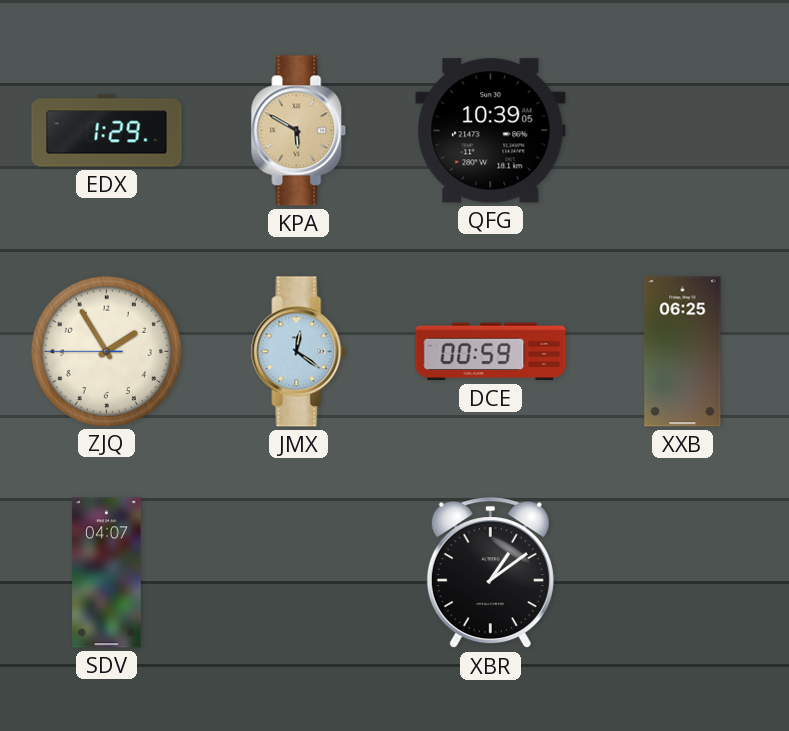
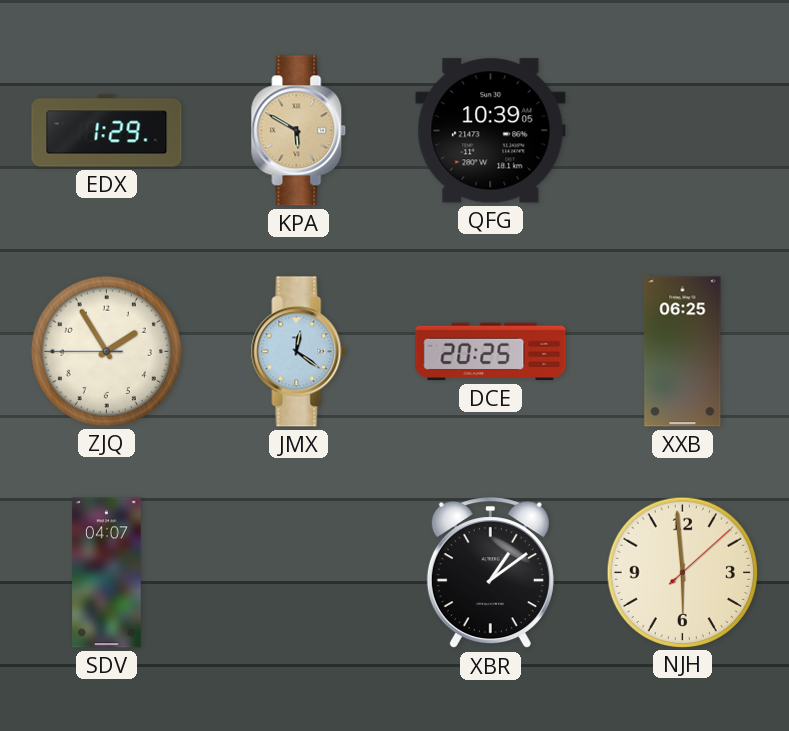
DCE: 00:59 -> 20:25 (491, 352)
NJH: none -> 5:59 (682, 572)
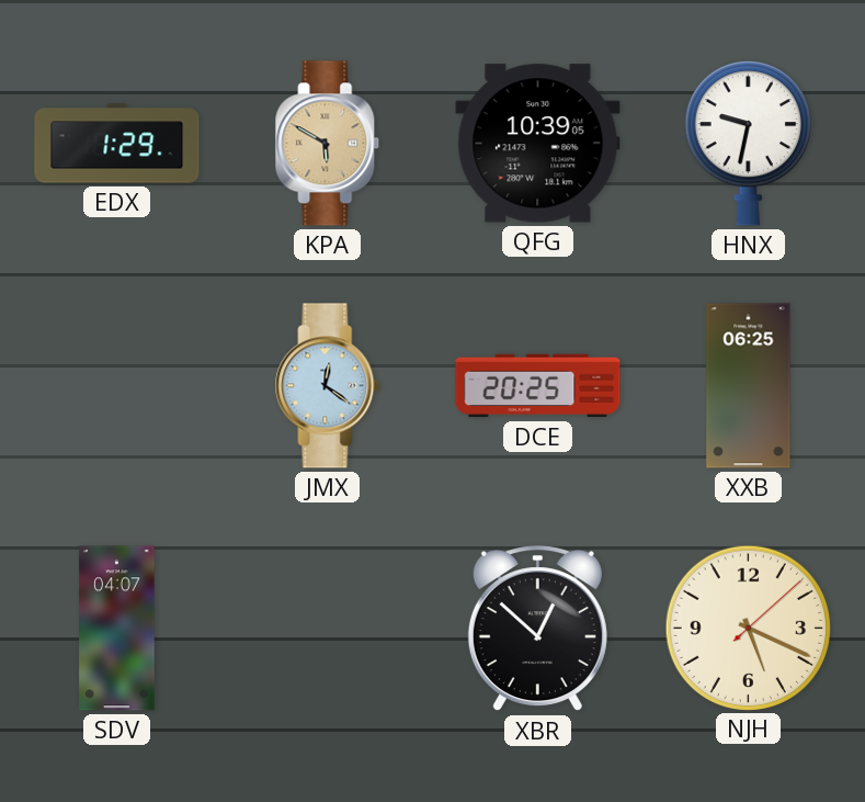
HNX: none -> 9:32 (748, 144)
ZJQ: 1:54 -> none (106, 351)
XBR: 1:09 -> 12:52 (537, 629)
NJH: 5:59 -> 5:19 (748, 628)
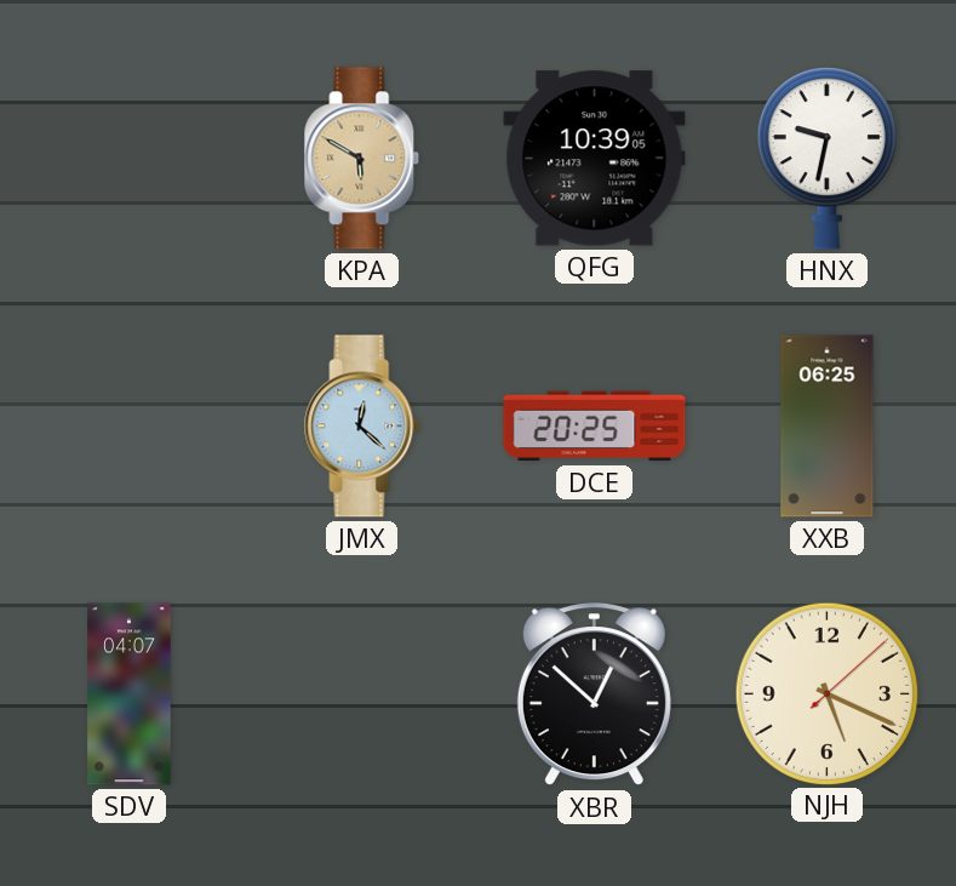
EDX: 1:29 -> none (117, 144)
JMX: 12:21 -> 12:22 (362, 427)
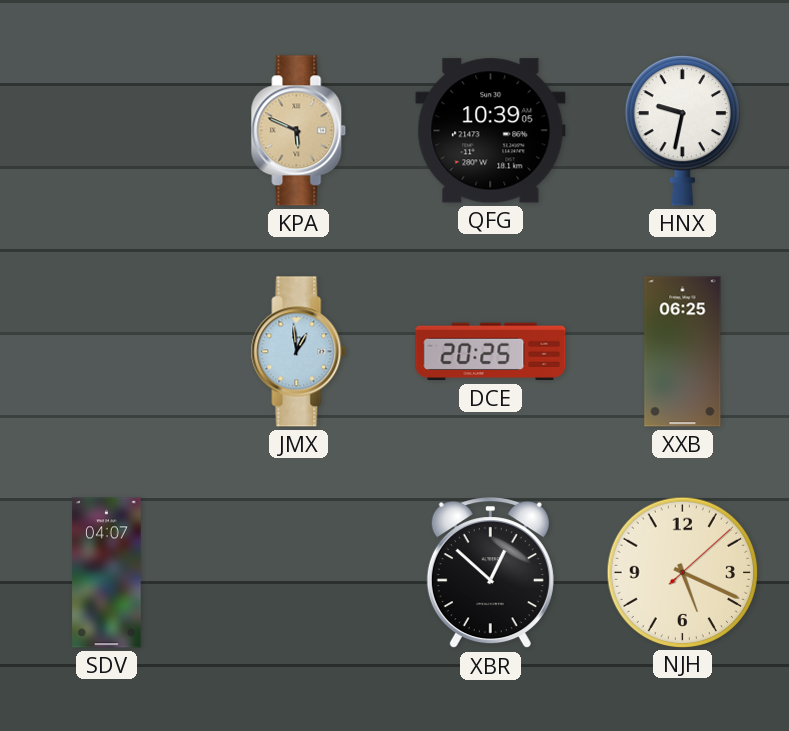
KPA: 5:50 -> 5:49 (299, 131)
JMX: 12:22 -> 12:59 (299, 352)
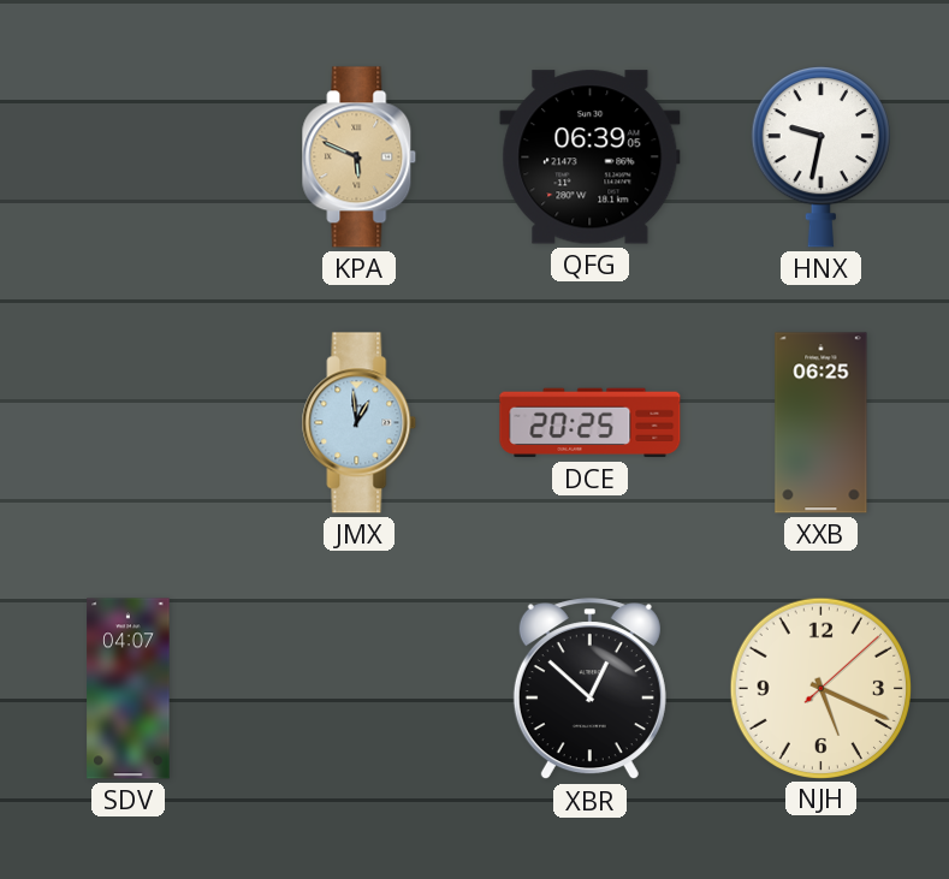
QFG: 10:39 -> 06:39 (591, 158)
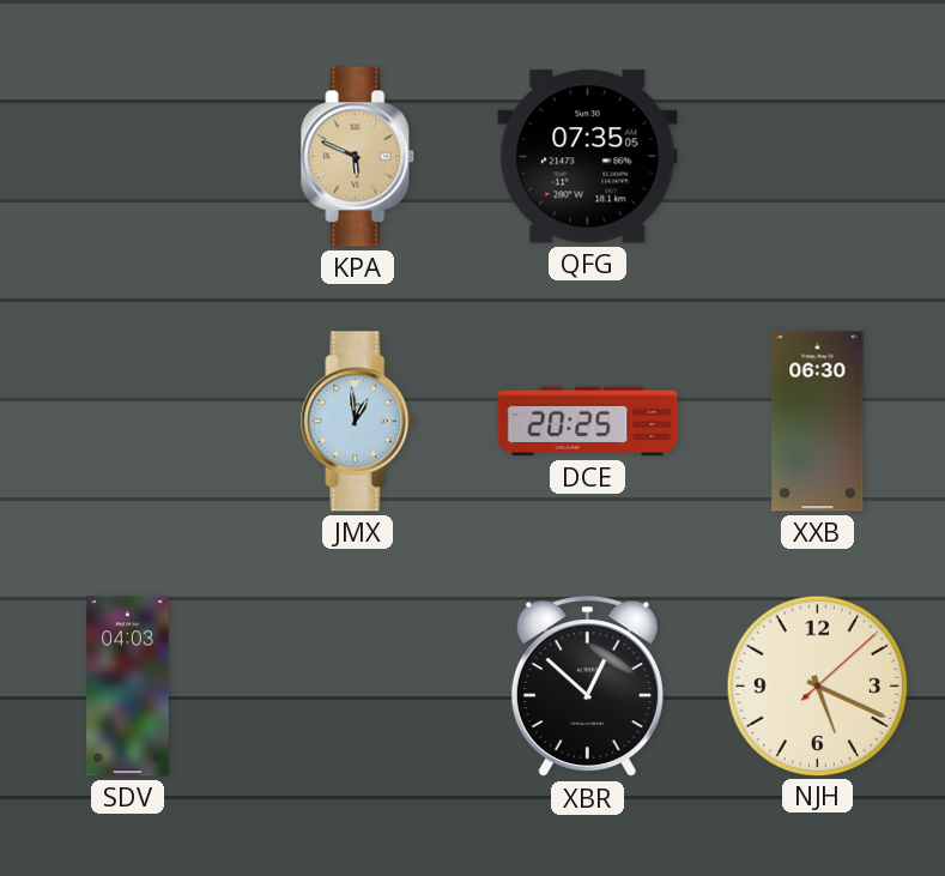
QFG: 06:39 -> 07:35 (588, 157)
HNX: 9:32 -> none (820, 158)
XXB: 06:25 -> 06:30 (818, 422)
SDV: 04:07 -> 04:03 (128, 687)
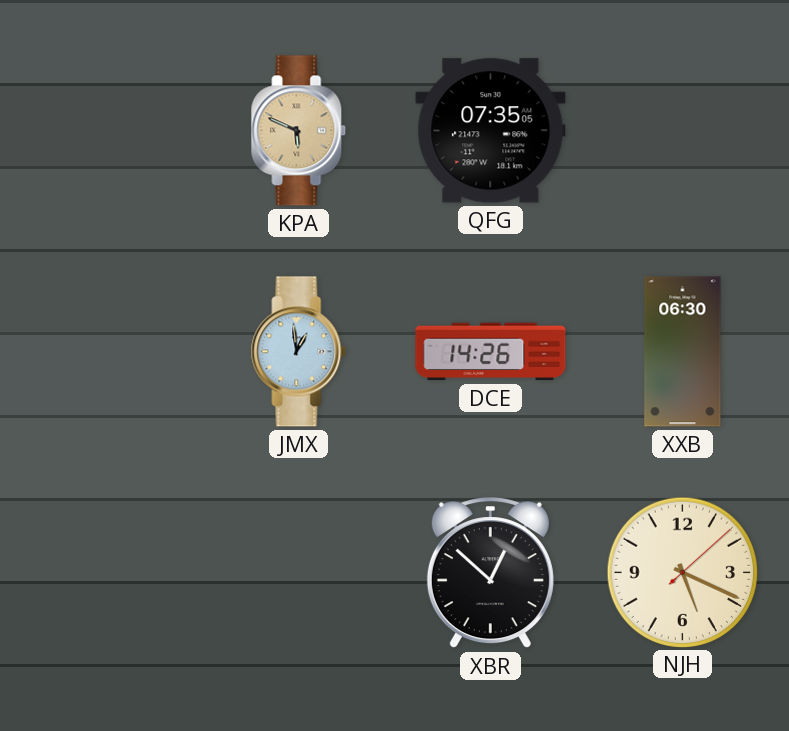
DCE: 20:25 -> 14:26 (491, 352)
SDV: 04:03 -> none (128, 687)
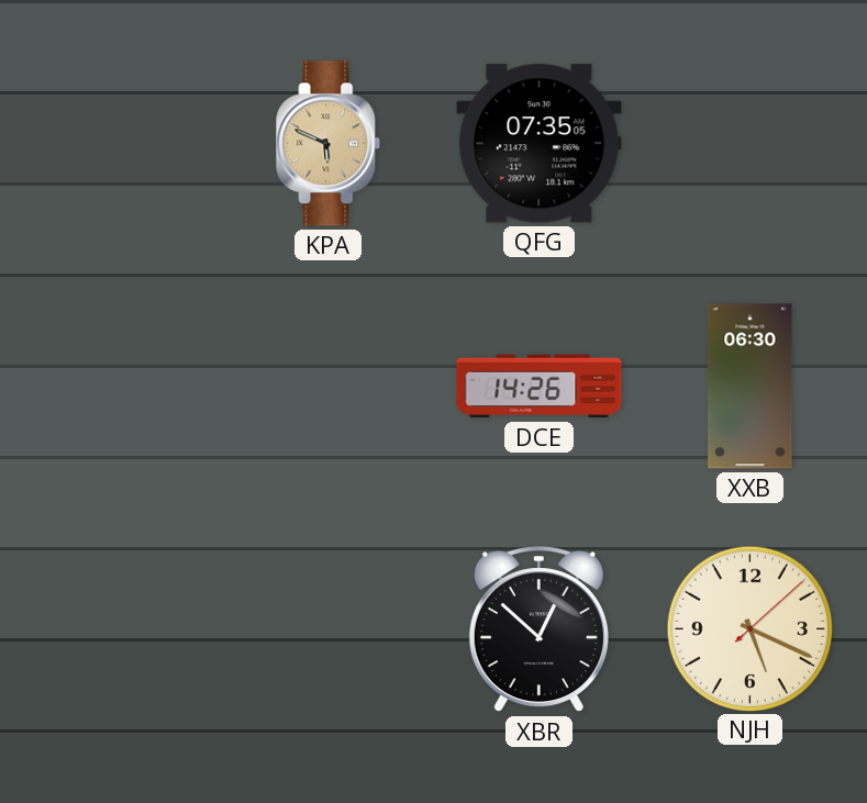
JMX: 12:59 -> none (299, 352)
